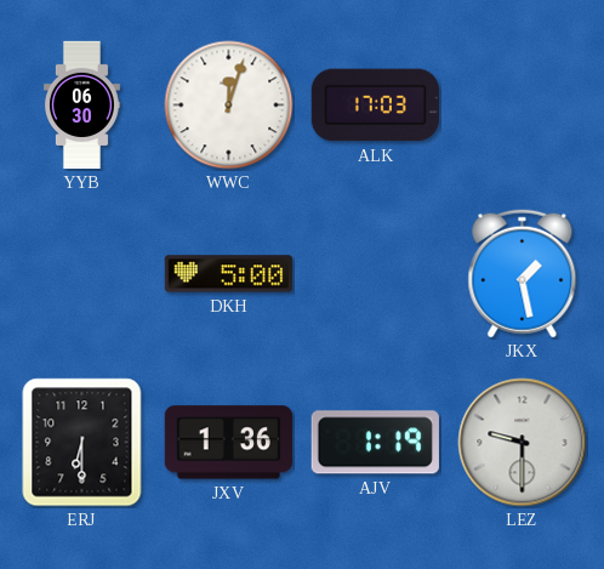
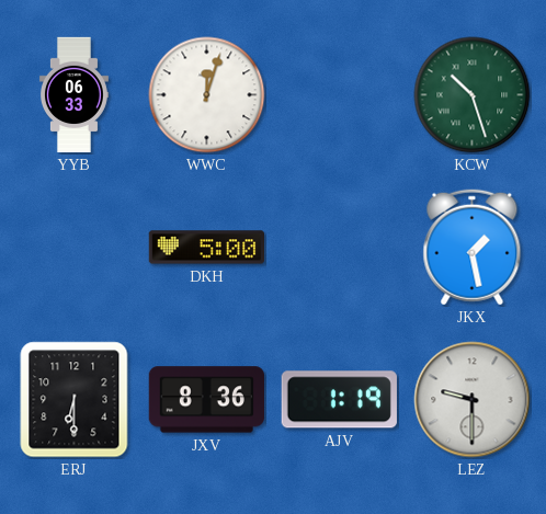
YYB: 06:30 -> 06:33 (73, 95)
ALK: 17:03 -> none (375, 106)
KCW: none -> 10:27 (473, 95)
JXV: 1:36 -> 8:36 (206, 400)
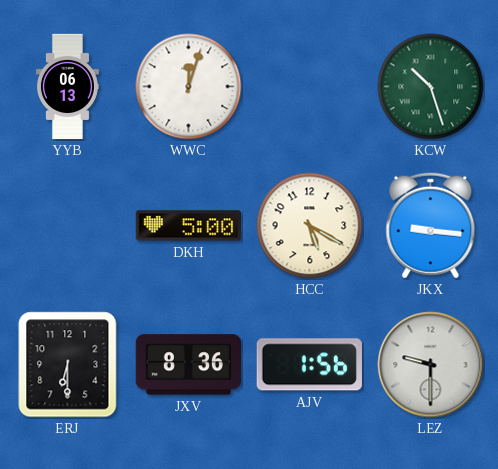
YYB: 06:33 -> 06:13 (67, 87)
HCC: none -> 5:20 (310, 226)
JKX: 1:28 -> 9:16 (431, 226)
AJV: 1:19 -> 1:56 (309, 365)
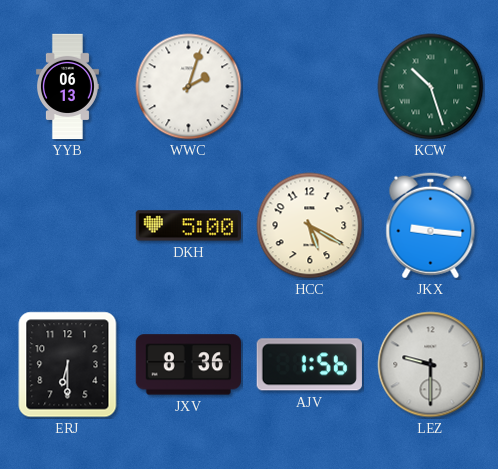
WWC: 12:03 -> 2:03 (189, 87)
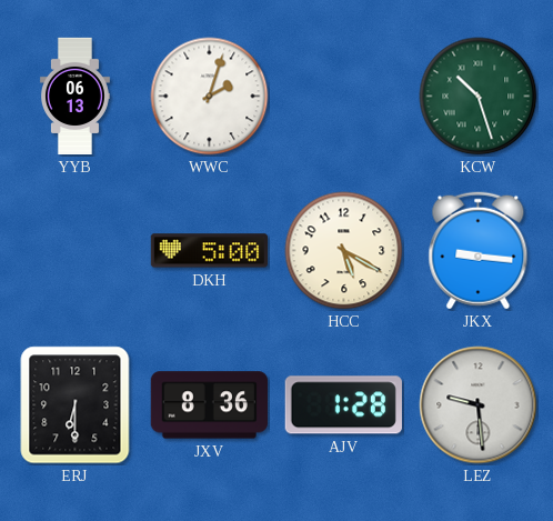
AJV: 1:56 -> 1:28 (343, 405)
LEZ: 9:30 -> 9:29 (479, 405)
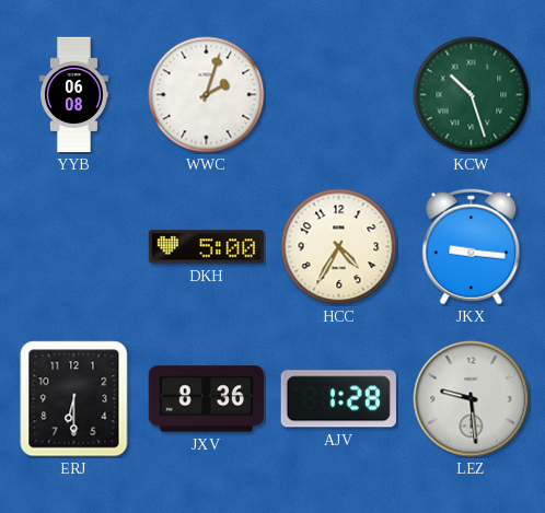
YYB: 06:13 -> 06:08 (73, 95)
HCC: 5:20 -> 4:35 (339, 247)
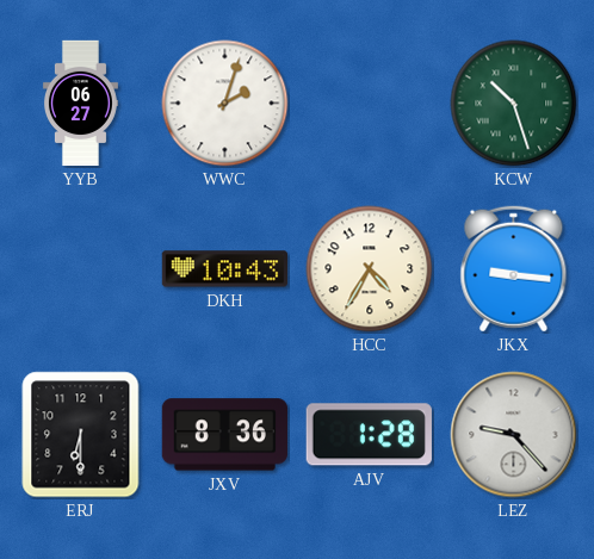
YYB: 06:08 -> 06:27 (80, 104)
DKH: 5:00 -> 10:43 (224, 269)
LEZ: 9:29 -> 9:23 (514, 435)
